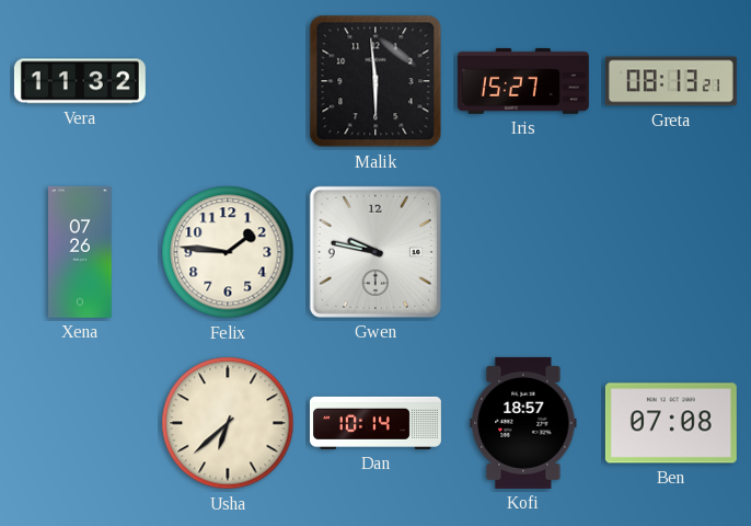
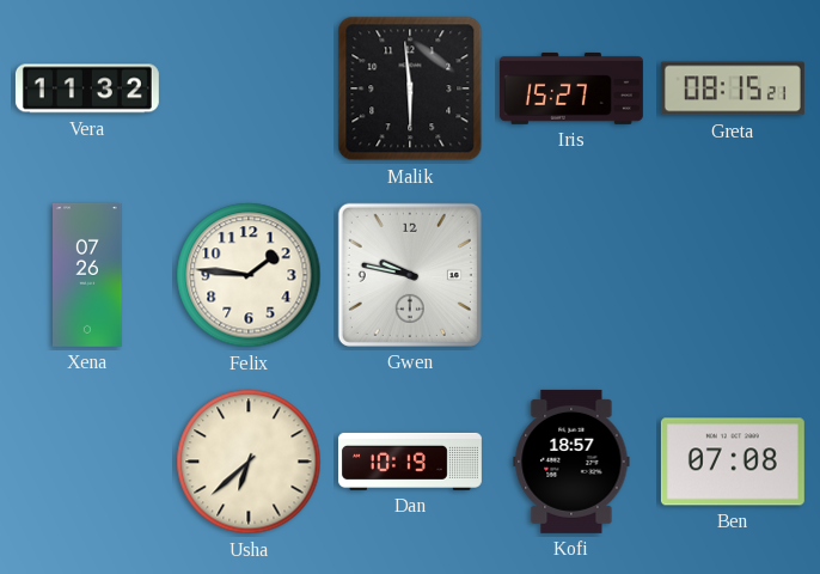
Greta: 08:13 -> 08:15 (733, 88)
Dan: 10:14 -> 10:19 (410, 462)
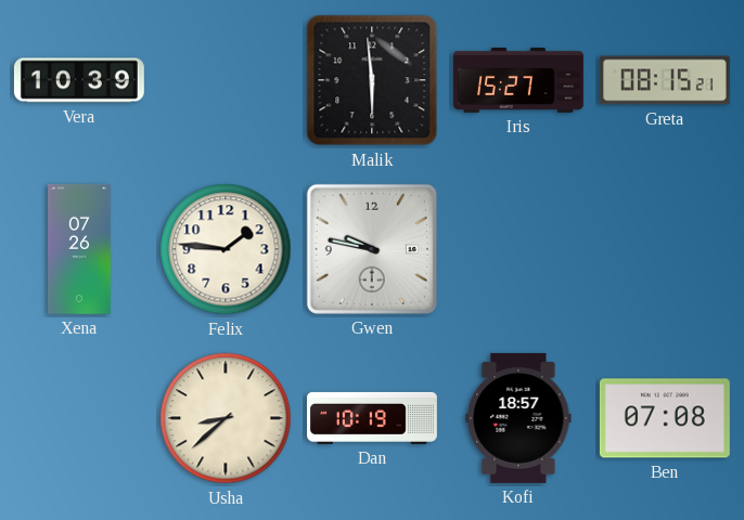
Vera: 11:32 -> 10:39 (79, 80)
Usha: 6:38 -> 8:38 (226, 418)
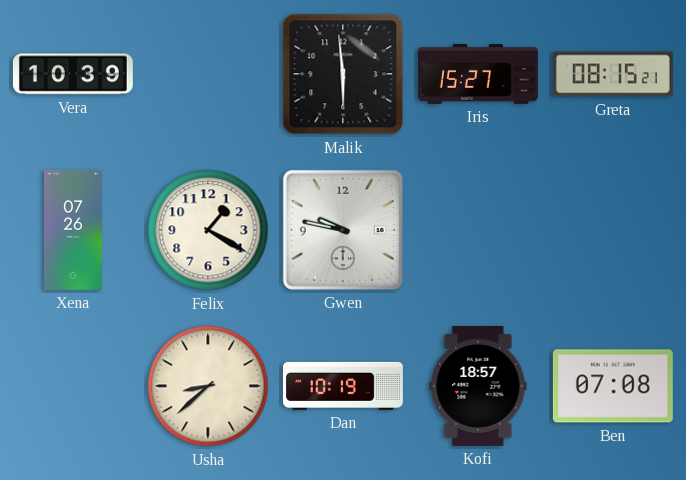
Felix: 1:46 -> 1:20 (208, 230)
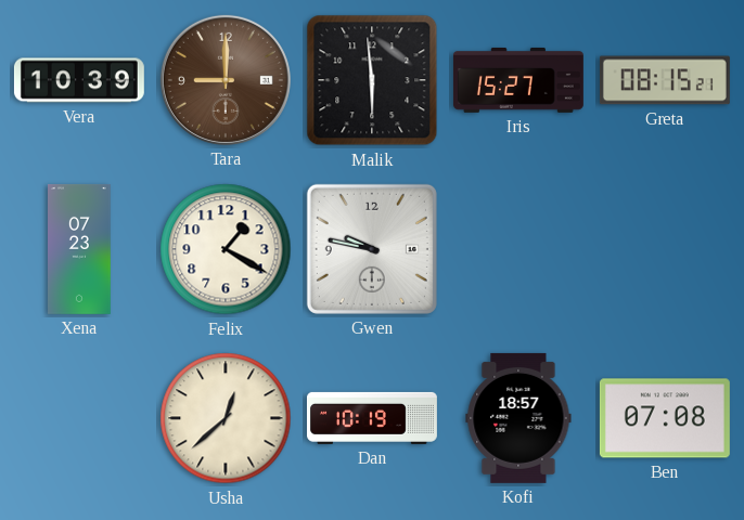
Tara: none -> 9:00 (226, 80)
Xena: 07:26 -> 07:23 (80, 249)
Usha: 8:38 -> 12:38 (226, 418)
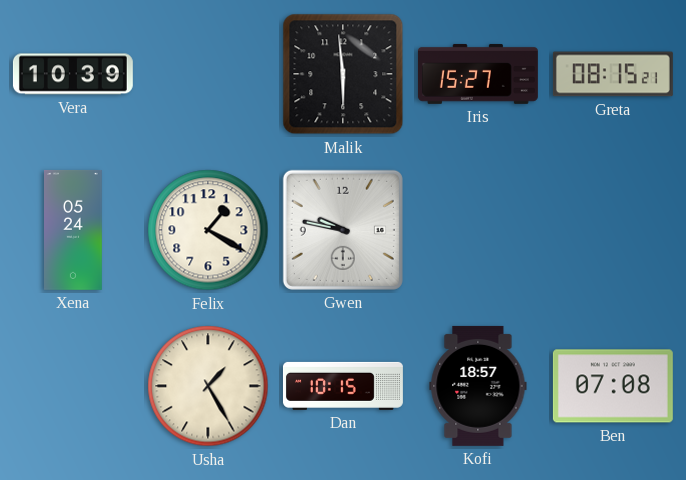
Tara: 9:00 -> none (226, 80)
Xena: 07:23 -> 05:24 (74, 230)
Usha: 12:38 -> 1:25 (208, 386)
Dan: 10:19 -> 10:15 (343, 386)
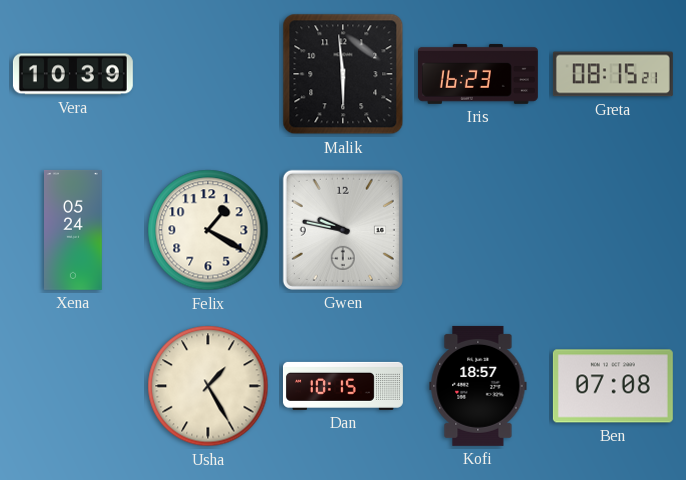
Iris: 15:27 -> 16:23 (478, 74)
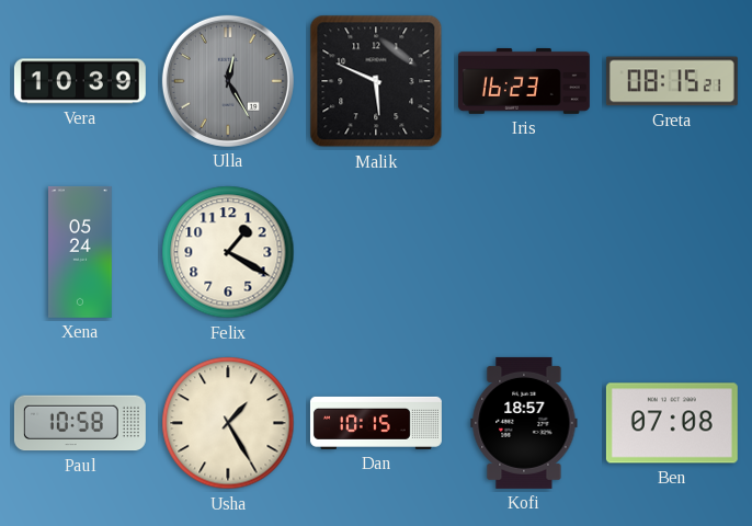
Ulla: none -> 12:25 (228, 81)
Malik: 5:59 -> 5:49 (376, 81)
Gwen: 9:47 -> none (343, 230)
Paul: none -> 10:58 (80, 423)
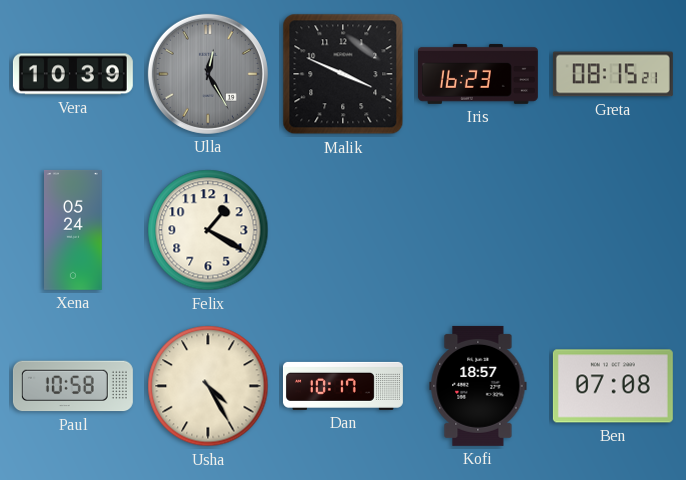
Malik: 5:49 -> 3:49 (343, 74)
Usha: 1:25 -> 4:25 (208, 386)
Dan: 10:15 -> 10:17 (343, 386)
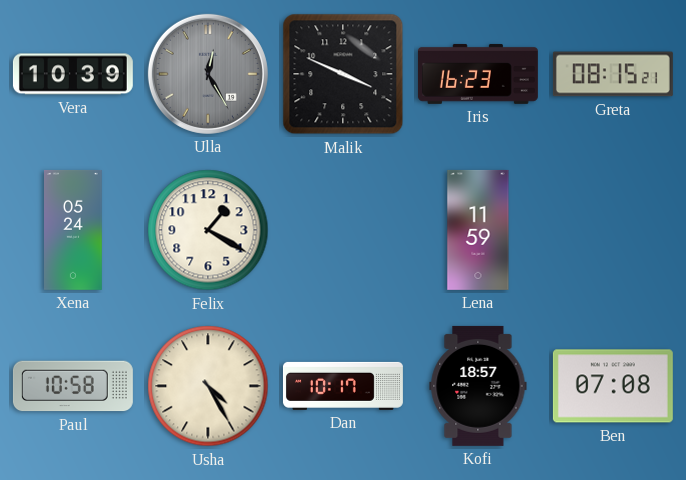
Lena: none -> 11:59 (478, 230)
